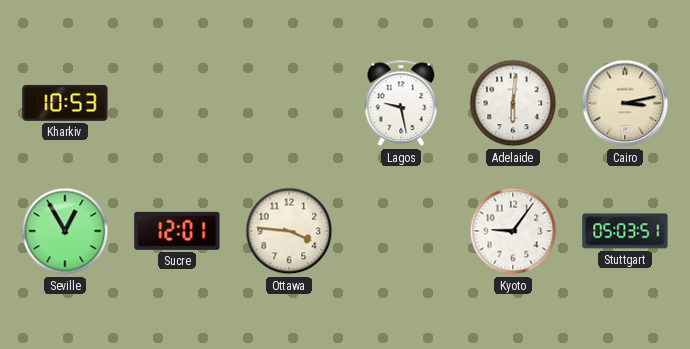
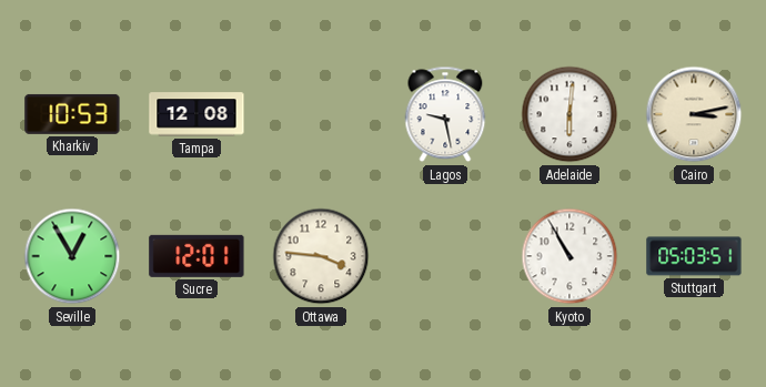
Tampa: none -> 12:08 (196, 114)
Kyoto: 9:06 -> 10:55 (570, 256)
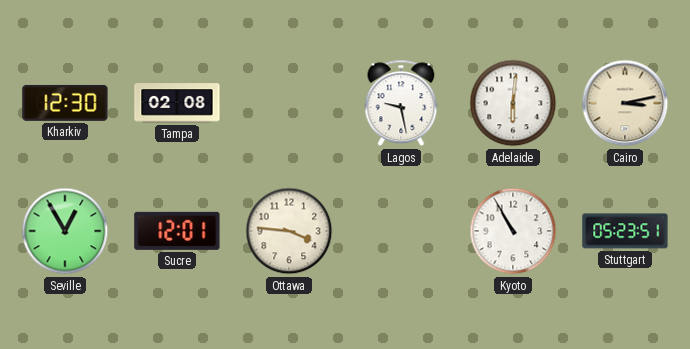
Kharkiv: 10:53 -> 12:30 (65, 103)
Tampa: 12:08 -> 02:08 (177, 103)
Stuttgart: 05:03 -> 05:23 (625, 231)
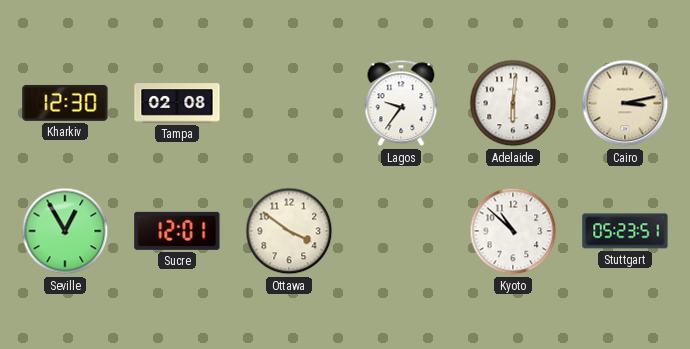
Lagos: 9:28 -> 9:36 (401, 103)
Ottawa: 3:46 -> 3:51 (289, 231)
Kyoto: 10:55 -> 10:52 (513, 231)
